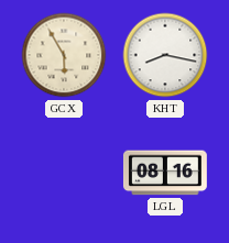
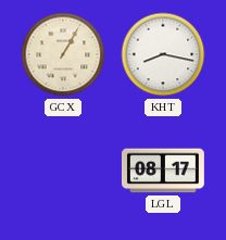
GCX: 5:55 -> 1:05 (63, 54)
LGL: 08:16 -> 08:17 (163, 170)
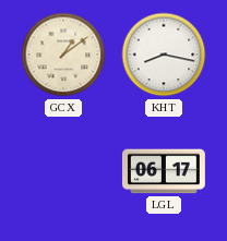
GCX: 1:05 -> 1:09 (63, 55)
LGL: 08:17 -> 06:17 (164, 171)
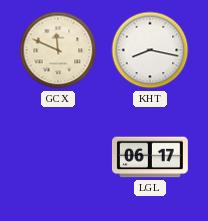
GCX: 1:09 -> 11:49 (58, 50)
